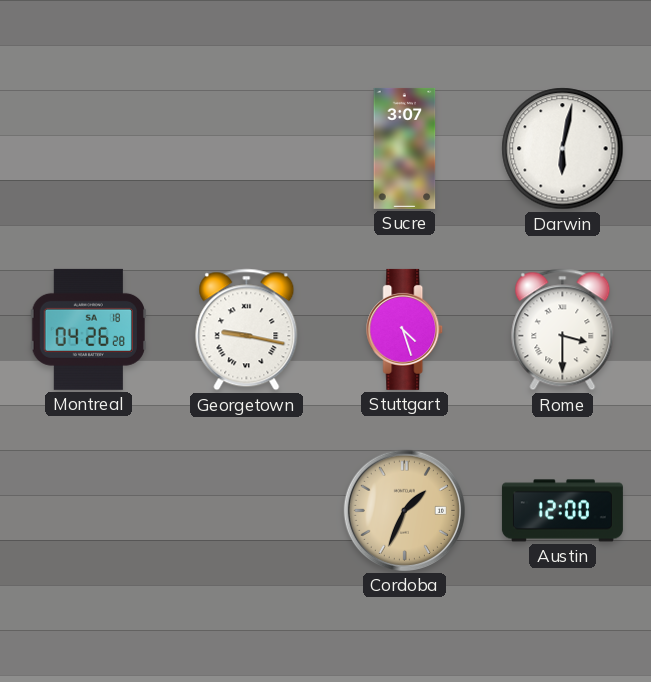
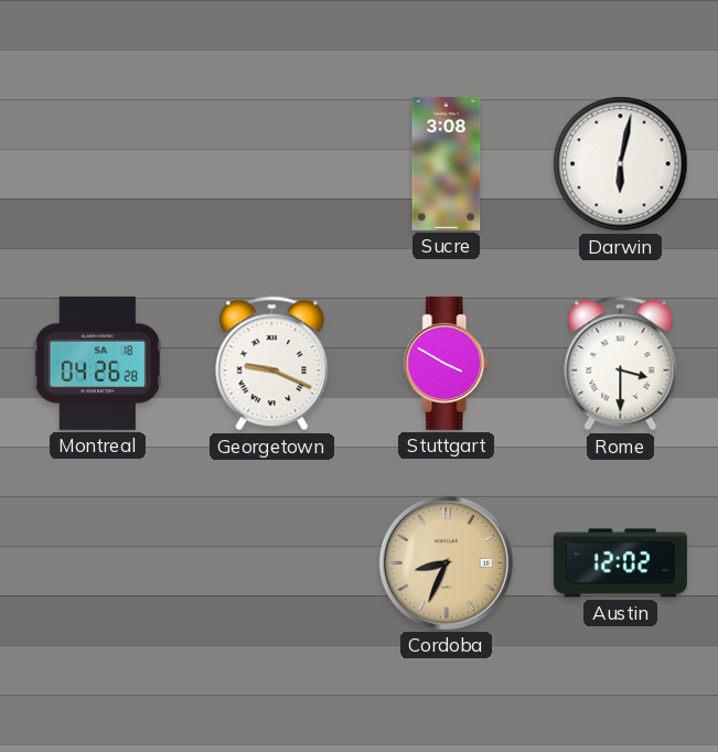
Sucre: 3:07 -> 3:08 (447, 163)
Georgetown: 9:17 -> 9:19 (272, 364)
Stuttgart: 4:27 -> 3:50 (447, 363)
Cordoba: 1:34 -> 8:34 (446, 562)
Austin: 12:00 -> 12:02 (620, 563)
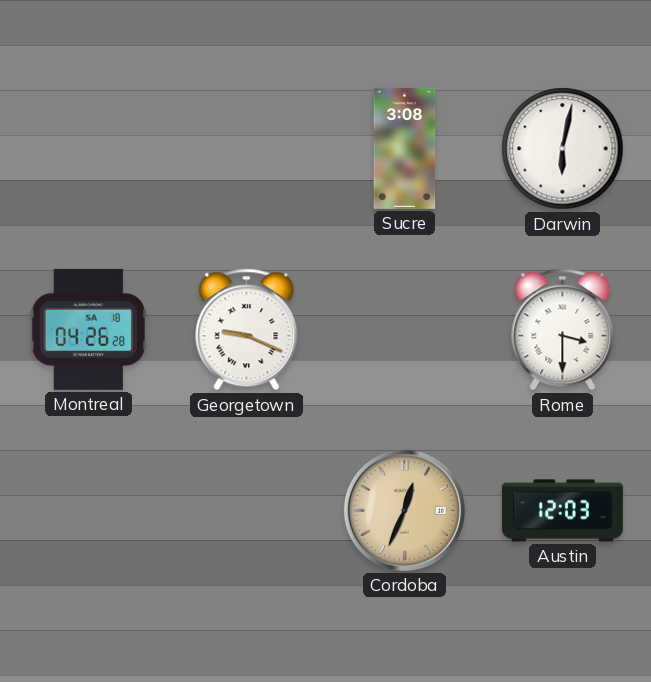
Stuttgart: 3:50 -> none (447, 363)
Cordoba: 8:34 -> 12:34 (404, 510)
Austin: 12:02 -> 12:03 (562, 511)
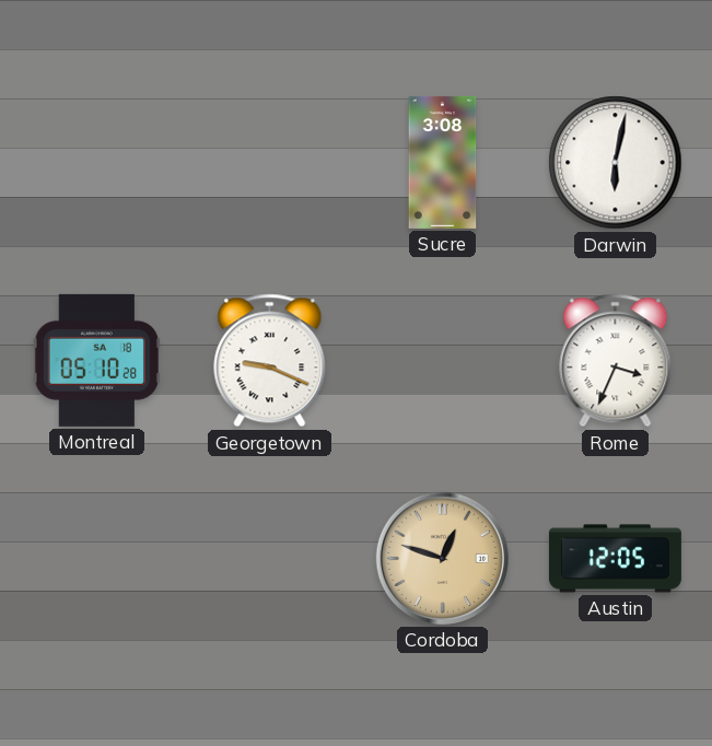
Montreal: 04:26 -> 05:10 (96, 360)
Rome: 3:30 -> 3:34 (616, 361)
Cordoba: 12:34 -> 12:48 (442, 558)
Austin: 12:03 -> 12:05 (615, 559)
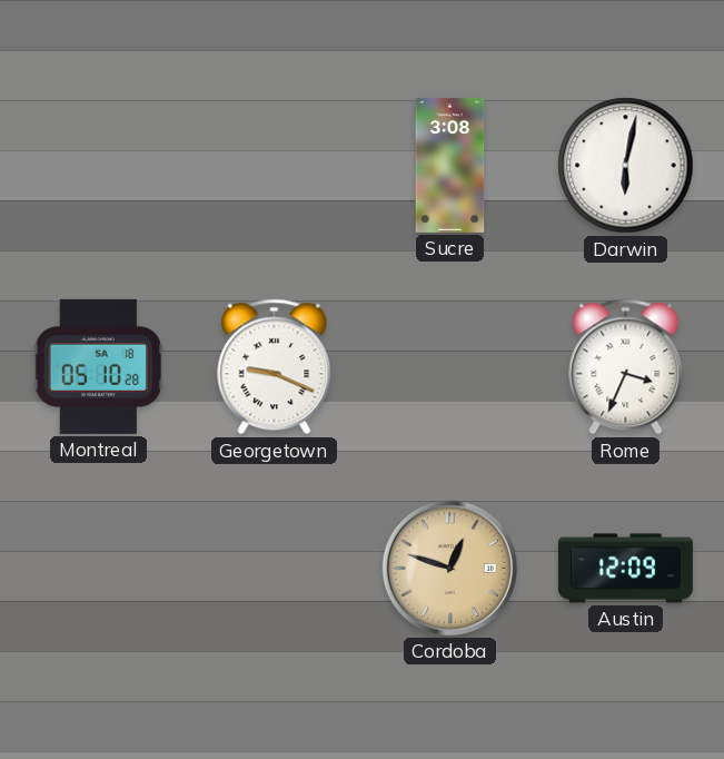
Austin: 12:05 -> 12:09 (625, 569)
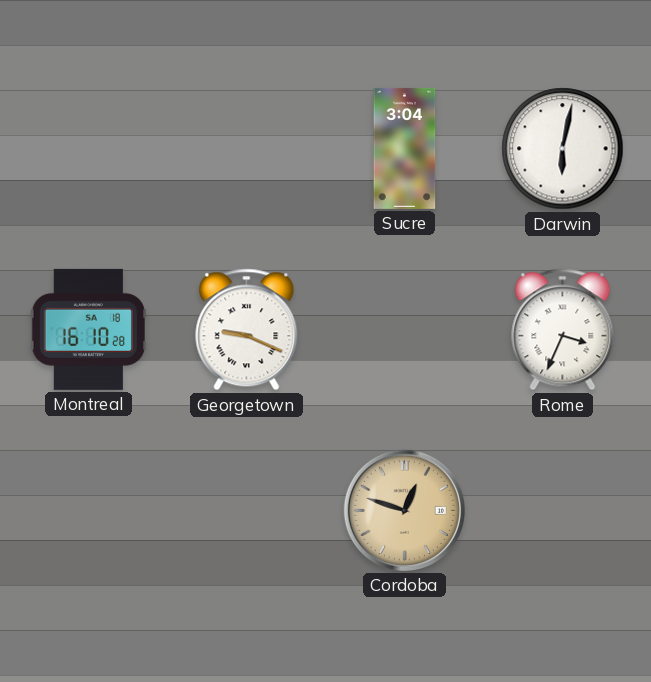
Sucre: 3:08 -> 3:04 (405, 148)
Montreal: 05:10 -> 16:10 (88, 329)
Austin: 12:09 -> none (625, 569)
